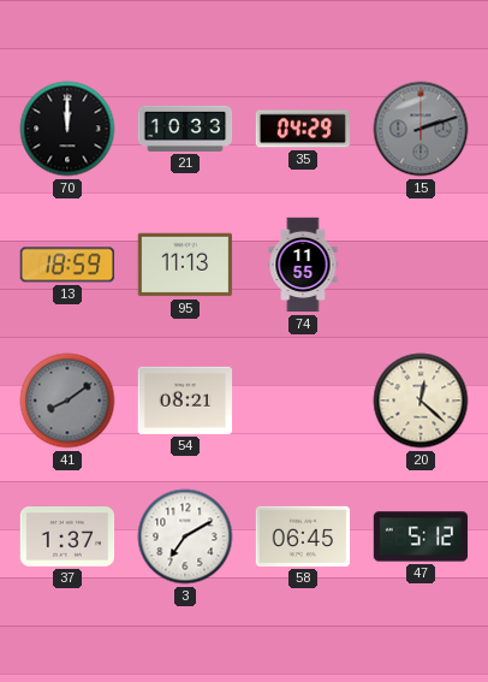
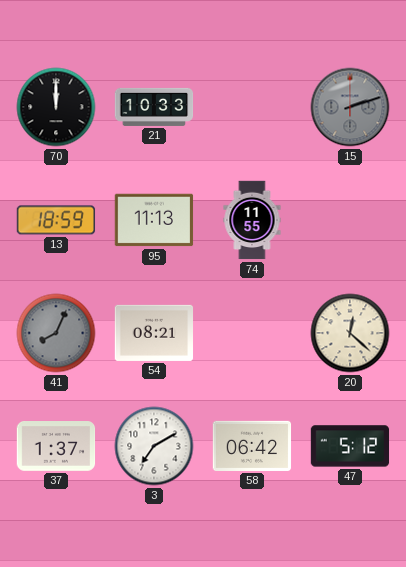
35: 04:29 -> none (302, 129)
41: 8:09 -> 8:04 (56, 333)
58: 06:45 -> 06:42 (252, 446)
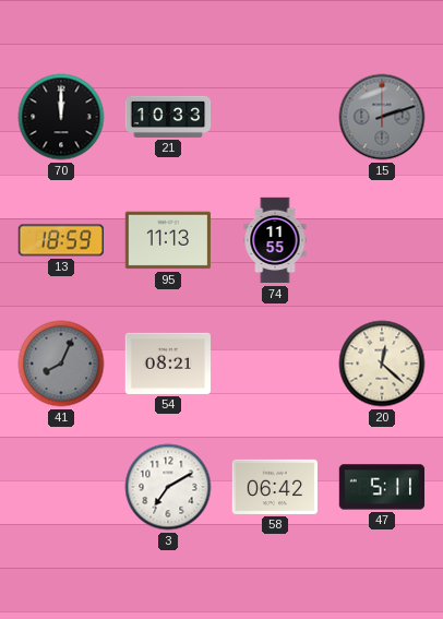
37: 1:37 -> none (56, 447)
47: 5:12 -> 5:11 (382, 487)
